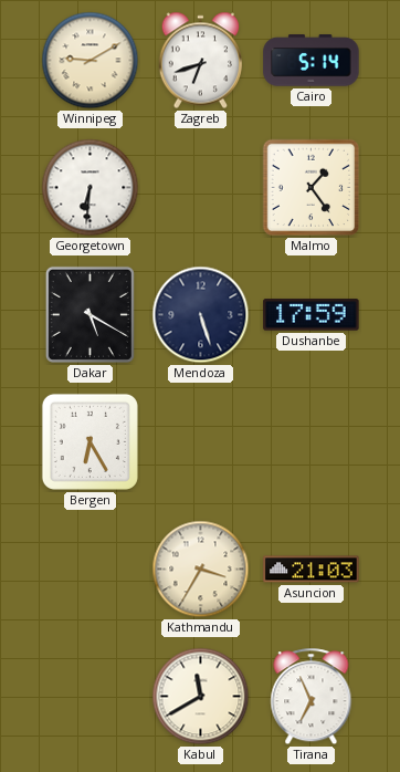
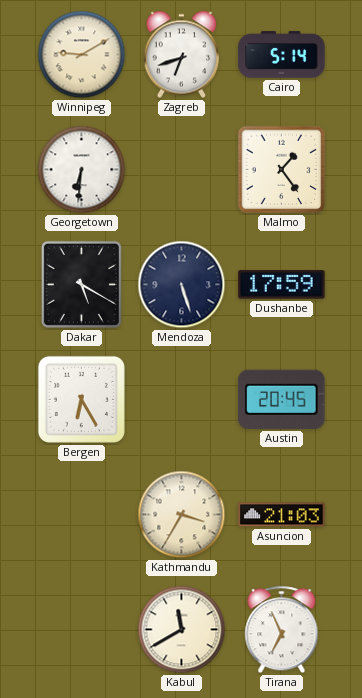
Austin: none -> 20:45 (282, 399)
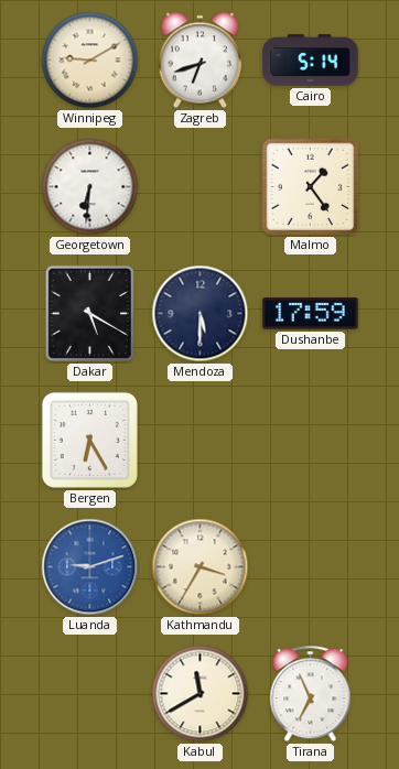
Mendoza: 5:27 -> 5:30 (201, 314)
Austin: 20:45 -> none (282, 399)
Luanda: none -> 9:12 (90, 567)
Asuncion: 21:03 -> none (282, 515)
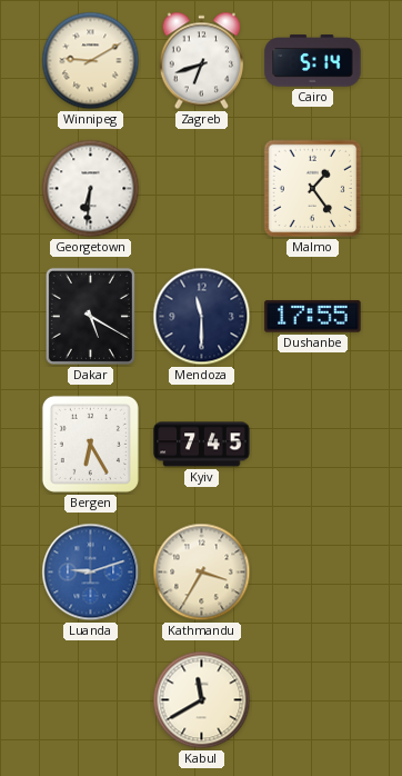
Mendoza: 5:30 -> 11:30 (202, 317)
Dushanbe: 17:59 -> 17:55 (313, 317)
Kyiv: none -> 7:45 (202, 445)
Tirana: 6:56 -> none (311, 694)
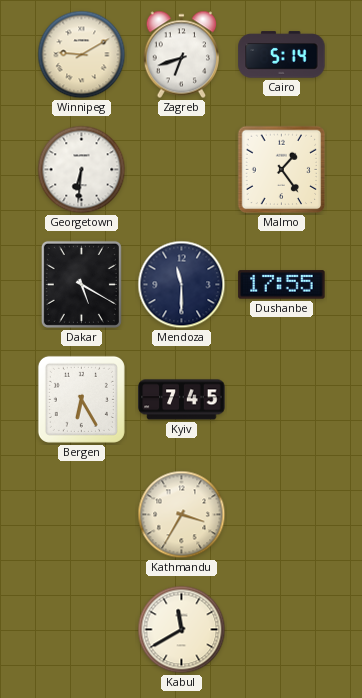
Luanda: 9:12 -> none (91, 573)
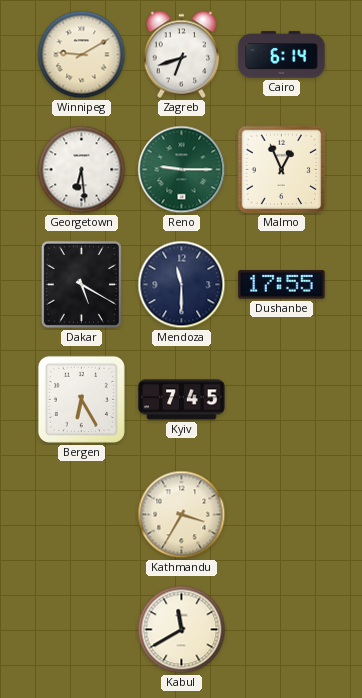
Cairo: 5:14 -> 6:14 (282, 55)
Georgetown: 6:31 -> 6:29 (82, 170)
Reno: none -> 9:15 (182, 170)
Malmo: 1:24 -> 12:56 (282, 170)
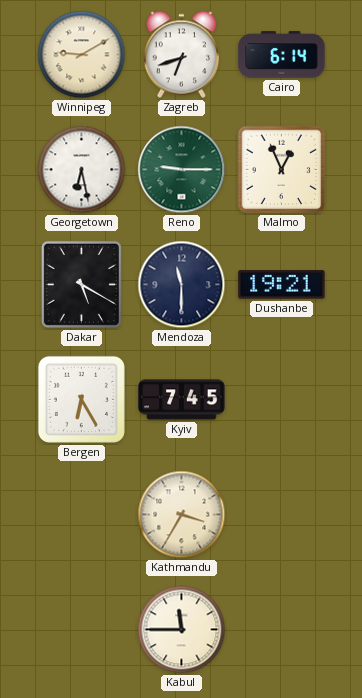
Georgetown: 6:29 -> 6:28 (82, 170)
Dushanbe: 17:55 -> 19:21 (282, 285)
Kabul: 11:40 -> 11:45 (182, 630)
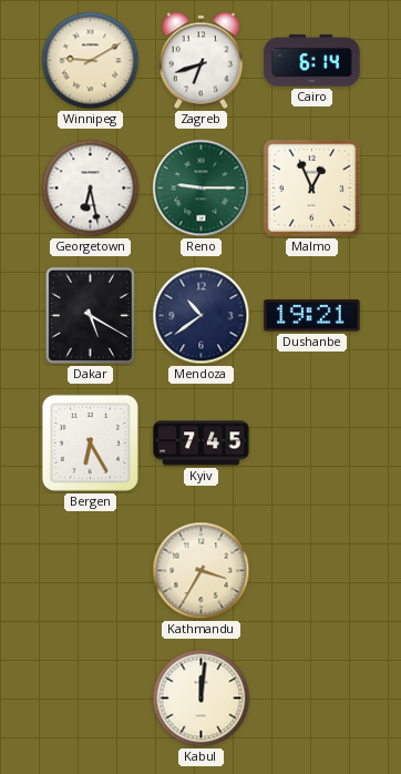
Mendoza: 11:30 -> 10:39 (202, 316)
Kabul: 11:45 -> 12:01 (202, 699)
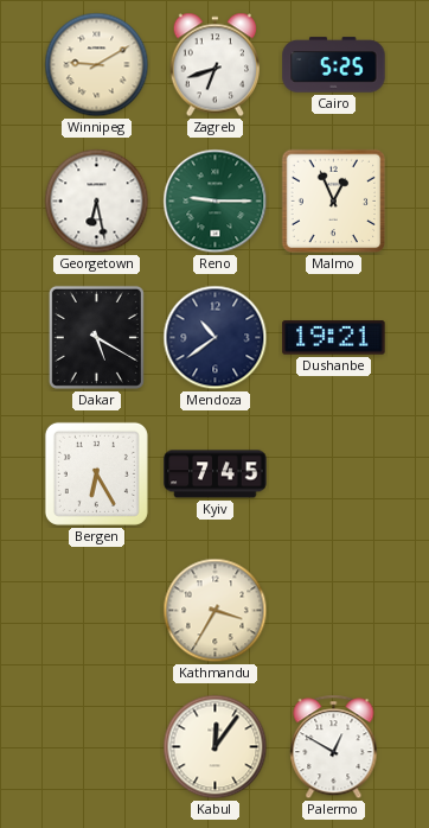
Cairo: 6:14 -> 5:25 (334, 65)
Kabul: 12:01 -> 12:06 (216, 747)
Palermo: none -> 12:50 (334, 747)
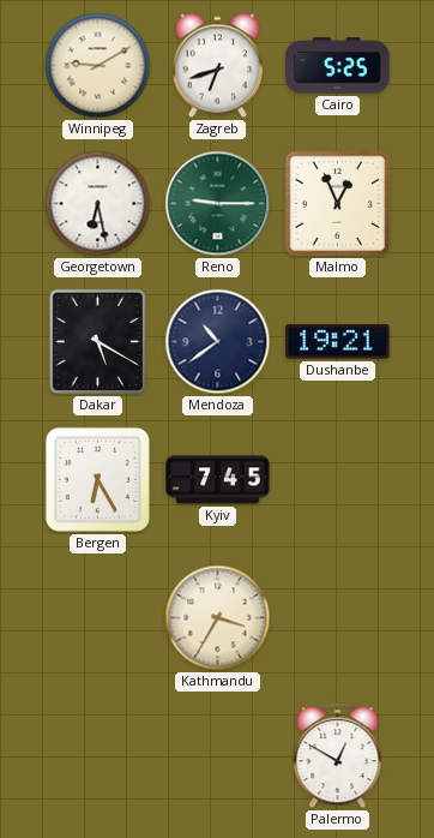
Kabul: 12:06 -> none (216, 747)
